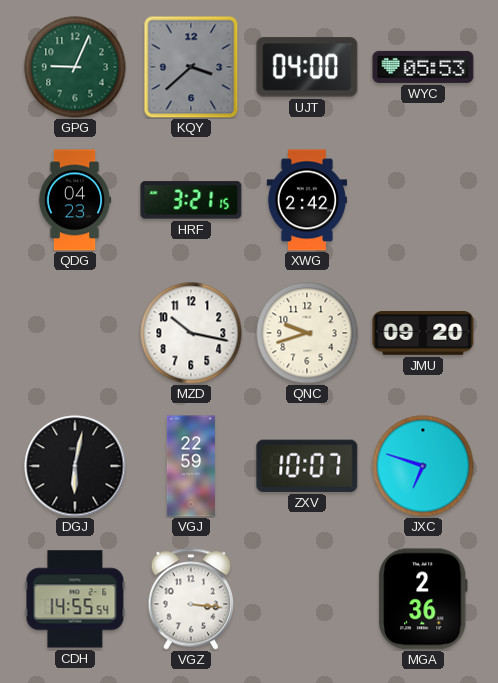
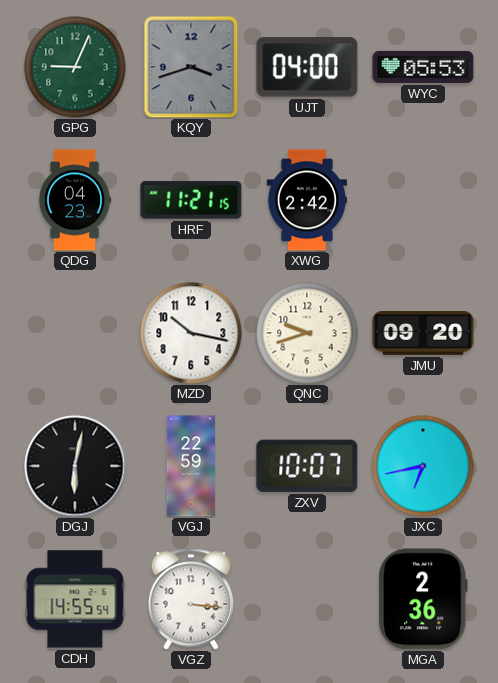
KQY: 3:38 -> 3:42 (191, 67)
HRF: 3:21 -> 11:21 (191, 200)
JXC: 6:48 -> 6:43 (423, 466)
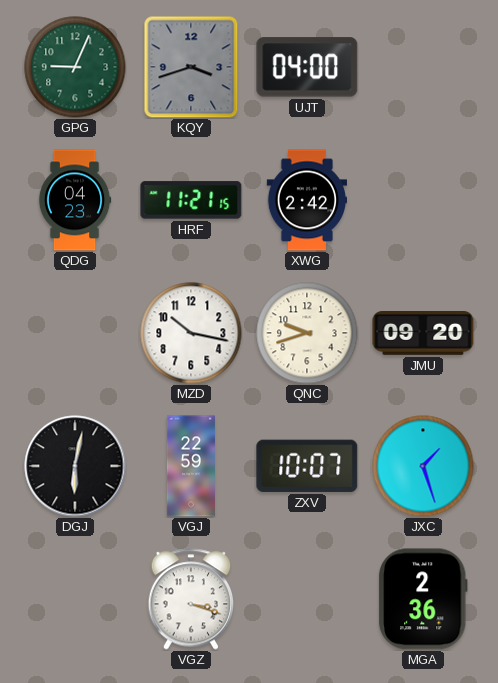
WYC: 05:53 -> none (423, 67)
JXC: 6:43 -> 1:27 (423, 466)
CDH: 14:55 -> none (75, 599)
VGZ: 3:16 -> 3:18 (191, 599)
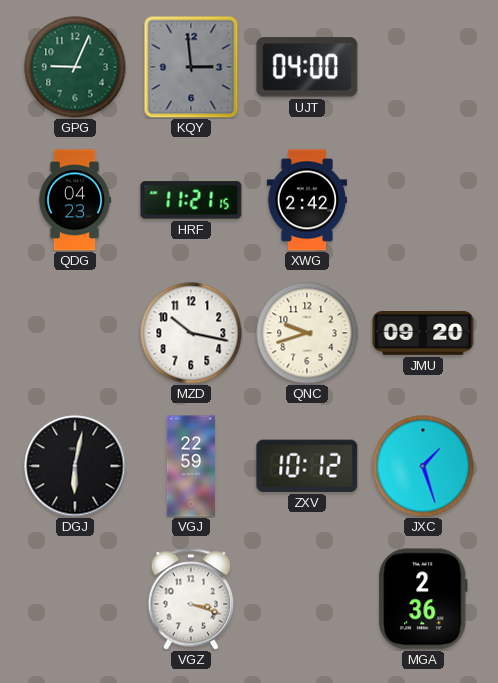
KQY: 3:42 -> 2:59 (191, 67)
ZXV: 10:07 -> 10:12 (307, 466)
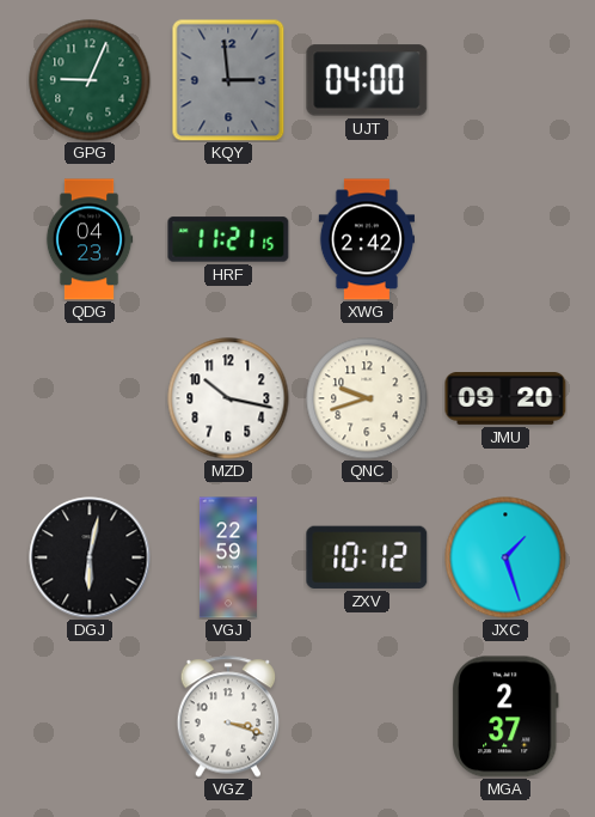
MGA: 2:36 -> 2:37 (507, 717)
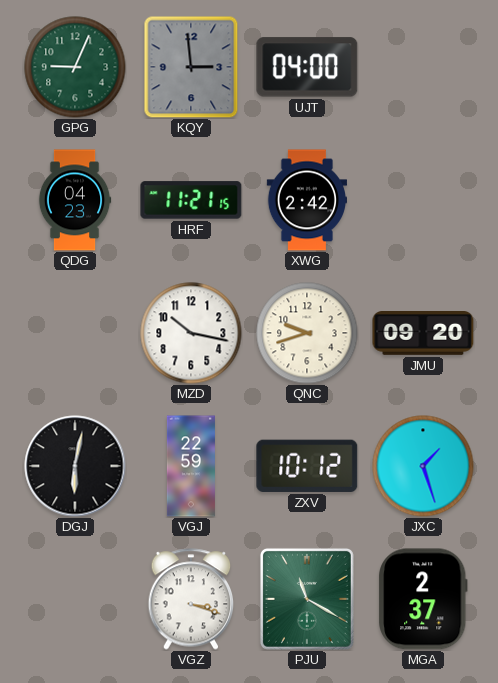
PJU: none -> 11:20 (307, 599)
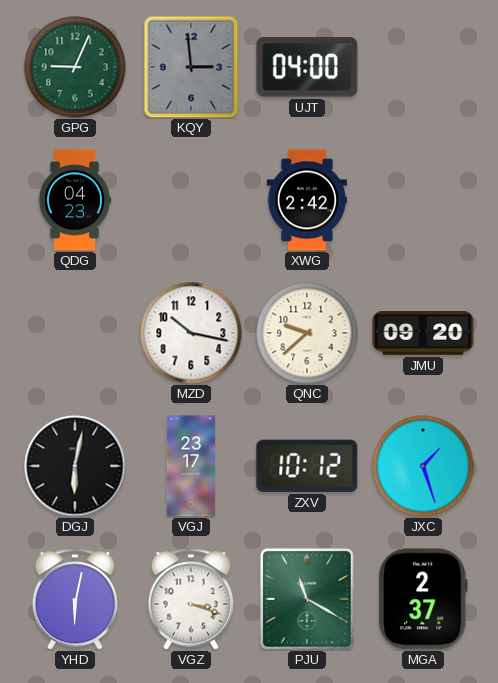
HRF: 11:21 -> none (191, 200)
QNC: 9:42 -> 9:38 (307, 333)
VGJ: 22:59 -> 23:17 (191, 466)
YHD: none -> 6:02 (75, 599)
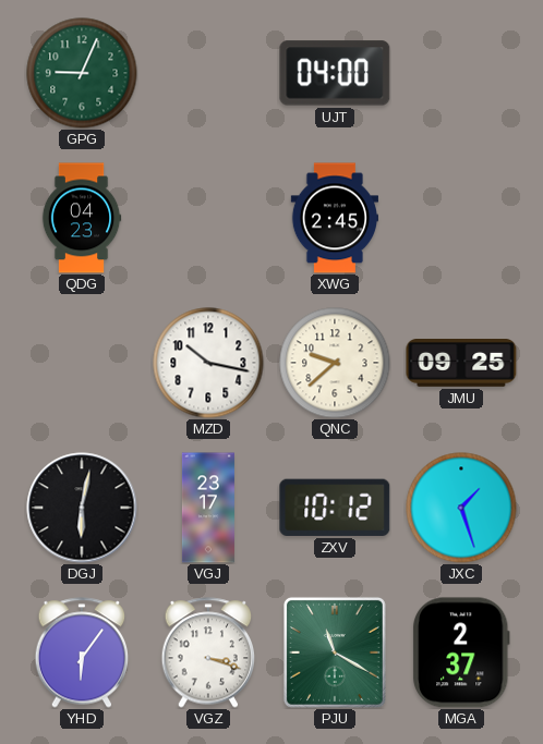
KQY: 2:59 -> none (191, 67)
XWG: 2:42 -> 2:45 (334, 218)
JMU: 09:20 -> 09:25 (461, 364)
YHD: 6:02 -> 6:06 (82, 652)
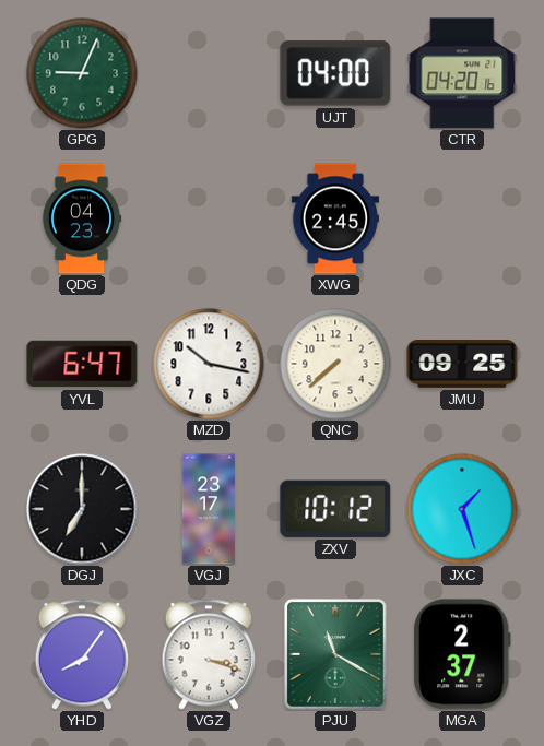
CTR: none -> 04:20 (462, 73)
YVL: none -> 6:47 (82, 364)
QNC: 9:38 -> 7:38 (335, 364)
DGJ: 6:02 -> 7:00 (82, 509)
YHD: 6:06 -> 8:06 (82, 654)
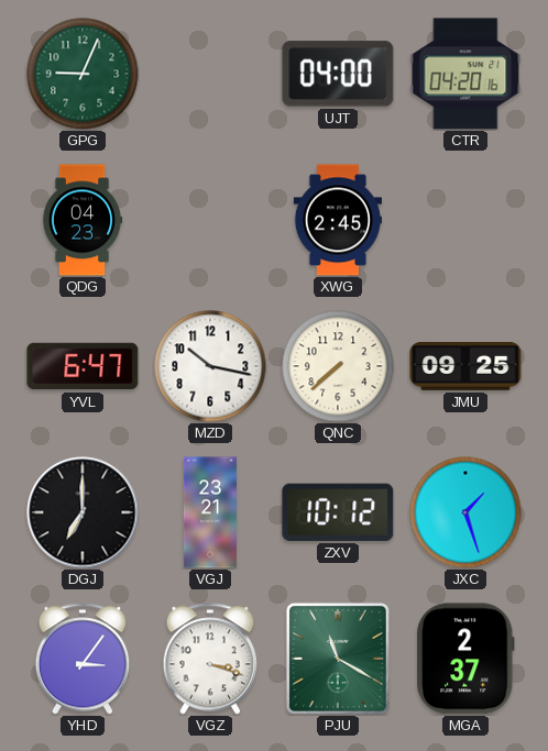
VGJ: 23:17 -> 23:21 (210, 512)
YHD: 8:06 -> 3:06 (83, 659)
